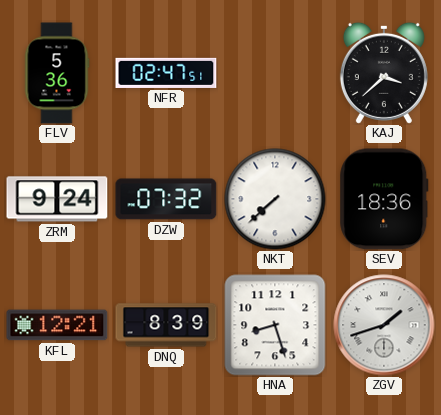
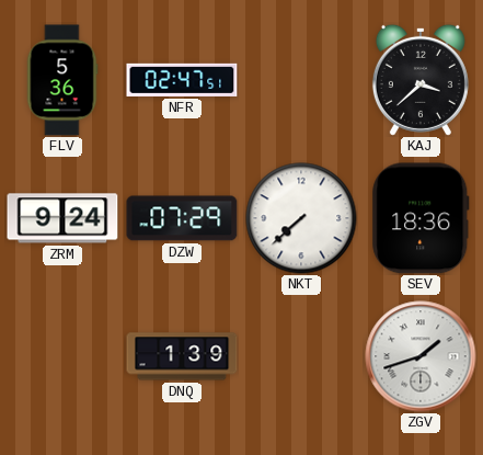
DZW: 07:32 -> 07:29 (182, 218)
KFL: 12:21 -> none (57, 325)
DNQ: 8:39 -> 1:39 (182, 356)
HNA: 8:27 -> none (275, 325)
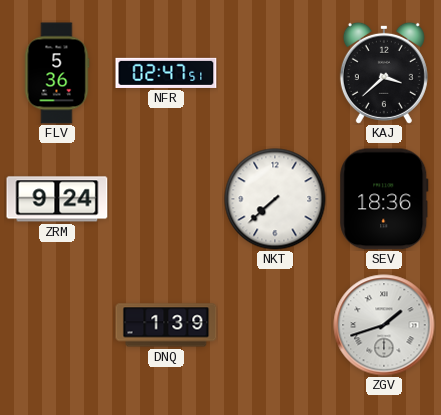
DZW: 07:29 -> none (182, 218)
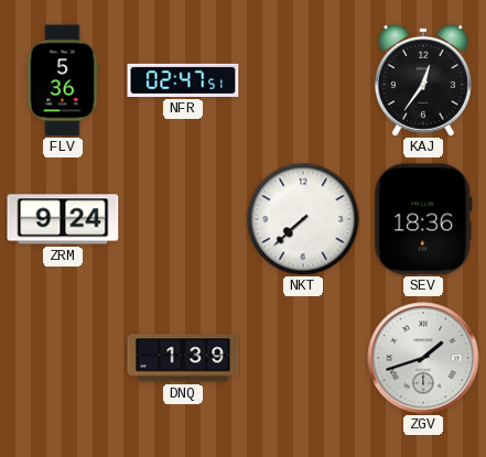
KAJ: 3:38 -> 12:36 (423, 80)
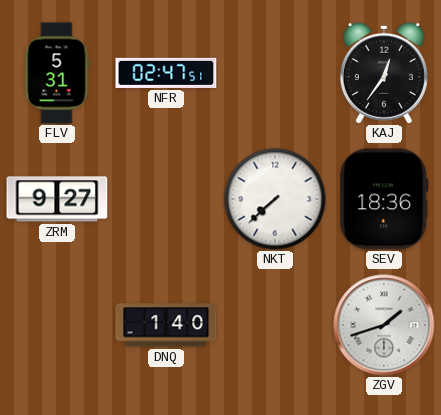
FLV: 5:36 -> 5:31 (57, 73)
ZRM: 9:24 -> 9:27 (57, 199)
DNQ: 1:39 -> 1:40 (166, 325)
